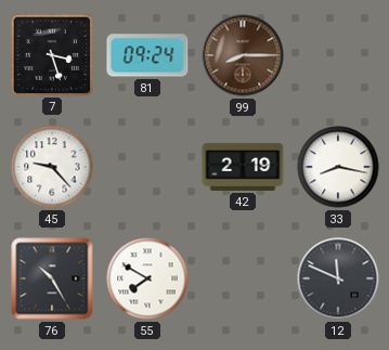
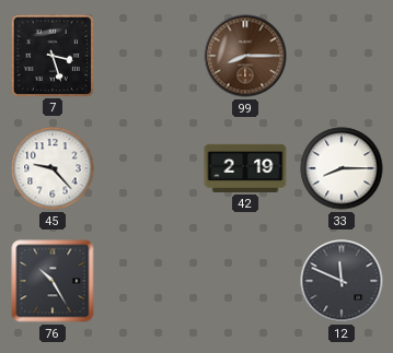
81: 09:24 -> none (147, 55)
33: 8:17 -> 8:15 (342, 168)
55: 7:50 -> none (147, 278)
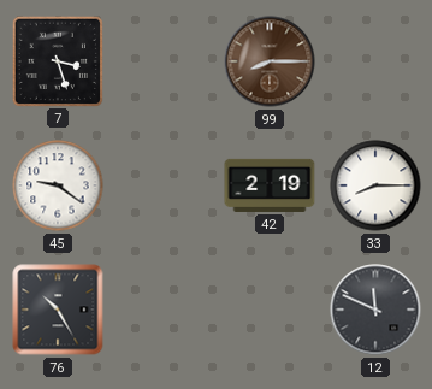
45: 9:23 -> 9:21 (58, 185)
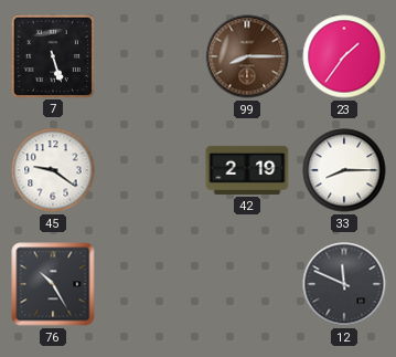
7: 3:27 -> 5:27 (52, 55)
23: none -> 1:36 (344, 56)
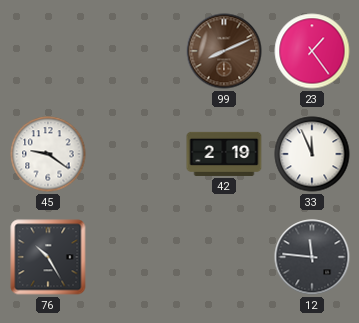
7: 5:27 -> none (52, 55)
99: 8:15 -> 8:11 (224, 51)
23: 1:36 -> 1:24 (312, 51)
33: 8:15 -> 11:56 (312, 154)
12: 11:49 -> 11:46 (312, 257)
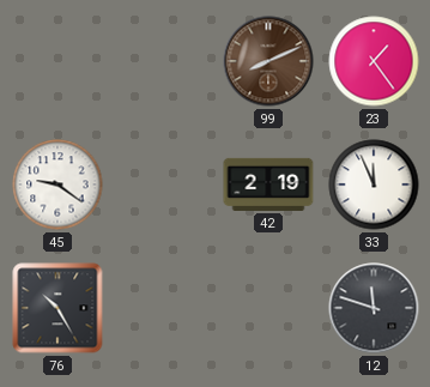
12: 11:46 -> 11:48 (374, 308)
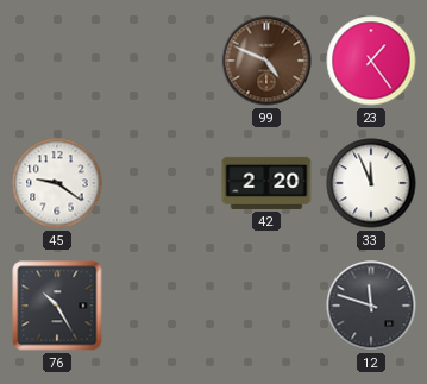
99: 8:11 -> 4:49 (266, 61)
42: 2:19 -> 2:20 (266, 183)
